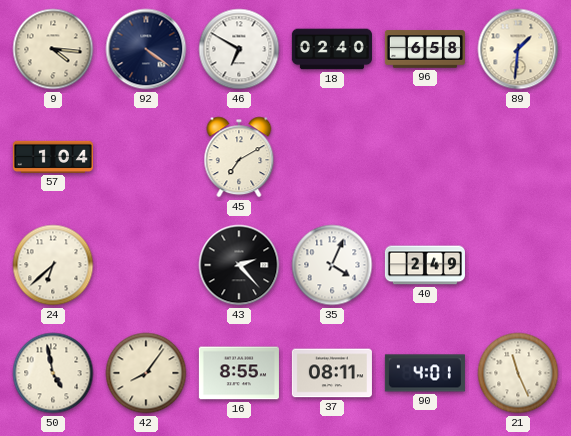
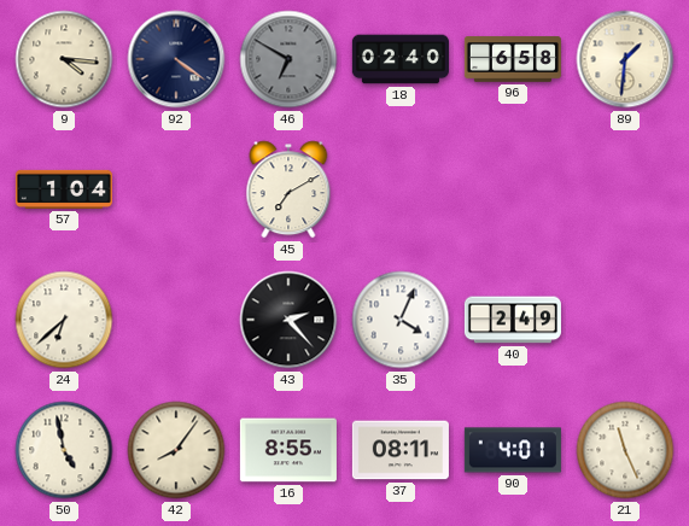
46 dial: white -> grey (288, 59)
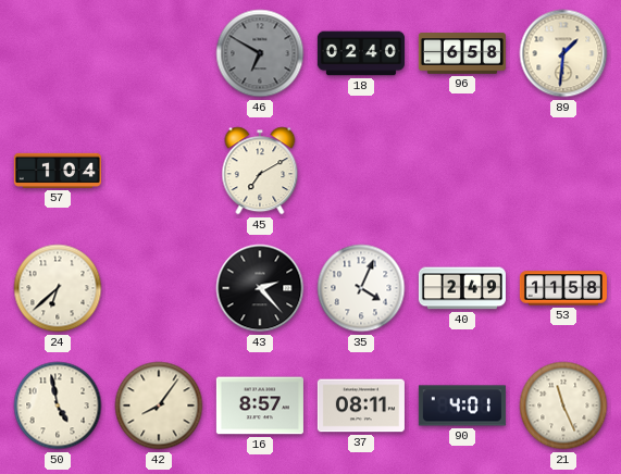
9: 4:16 -> none (64, 59)
92: 4:21 -> none (176, 59)
53: none -> 11:58 (563, 288)
16: 8:55 -> 8:57 (260, 406)
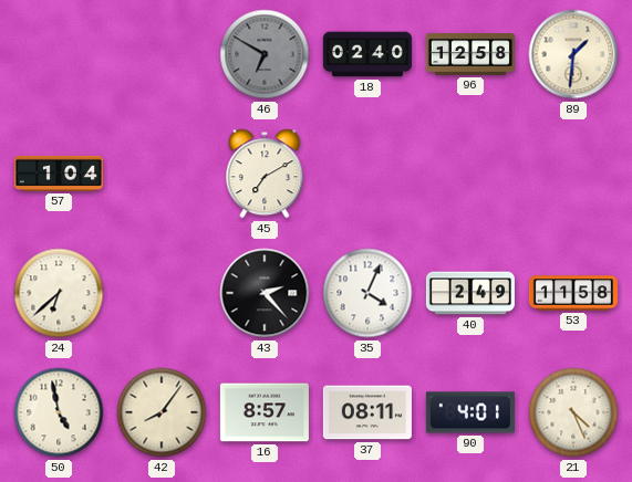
96: 6:58 -> 12:58 (470, 54)
21: 11:26 -> 4:26 (573, 412)
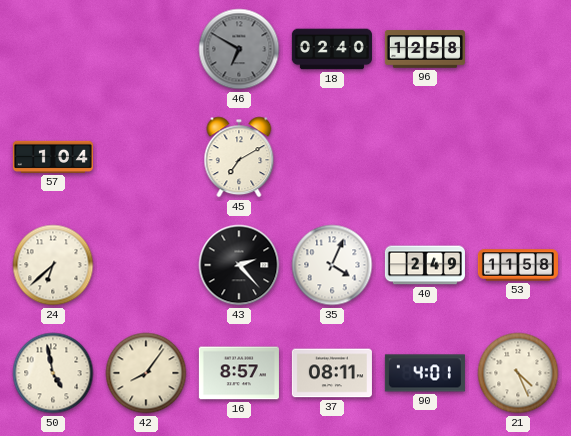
89: 1:31 -> none (573, 54)
